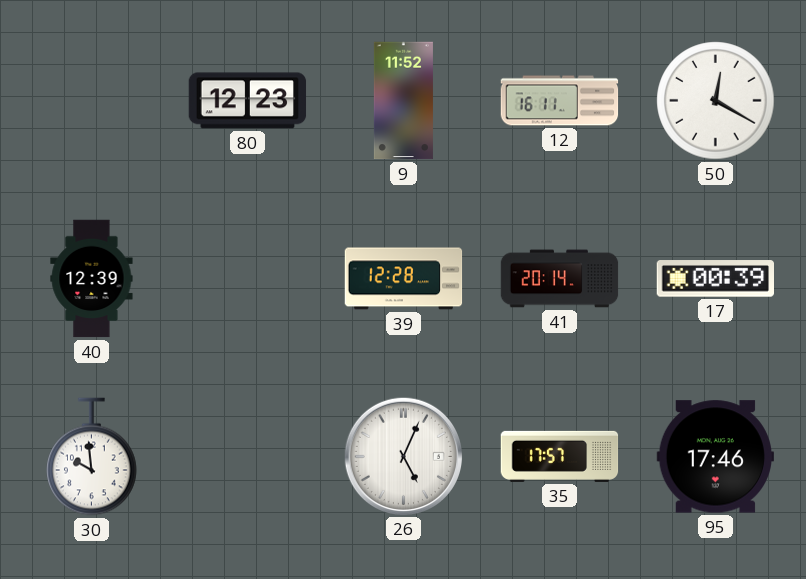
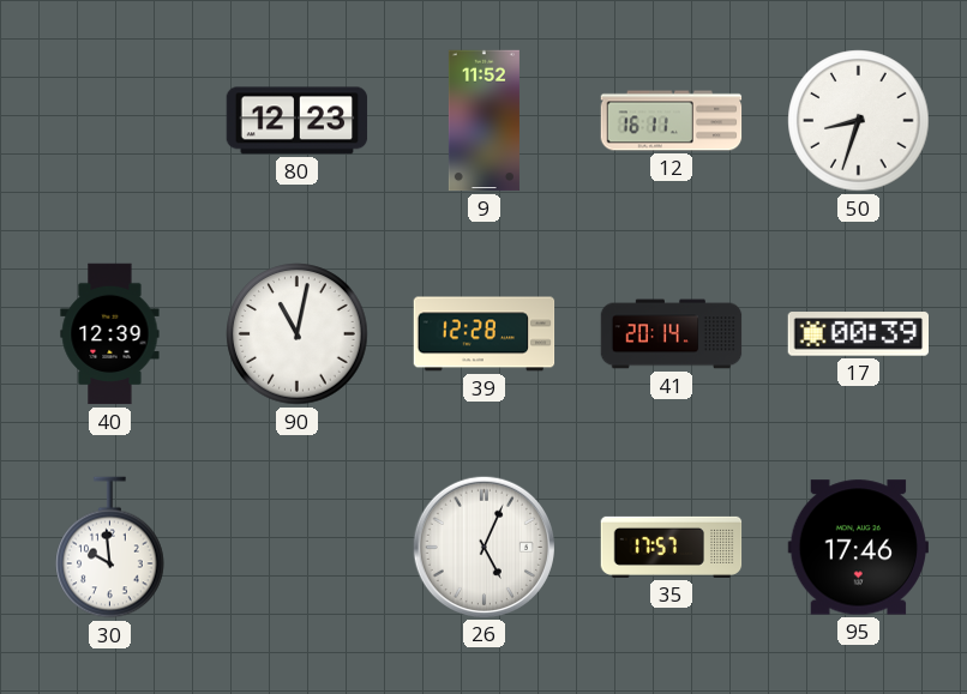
50: 12:20 -> 8:33 (859, 121)
90: none -> 11:02 (298, 334)
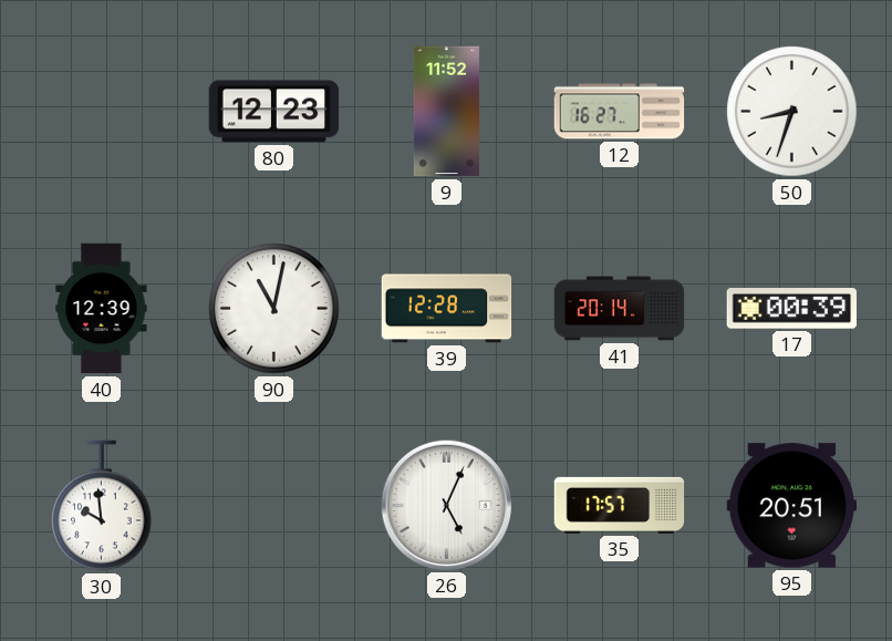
12: 16:11 -> 16:27 (620, 112)
95: 17:46 -> 20:51 (791, 506)
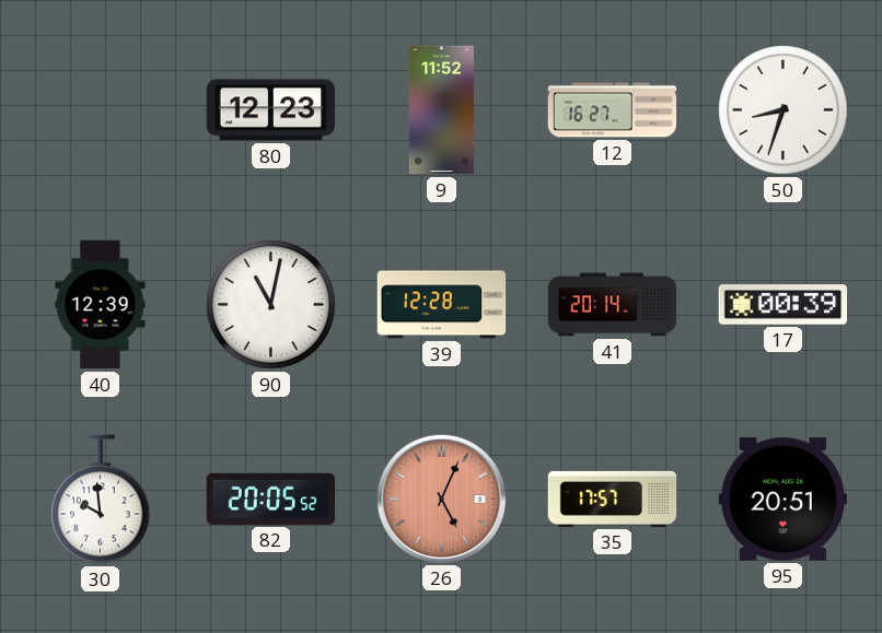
82: none -> 20:05 (270, 499)
26 dial: white -> salmon (441, 499)
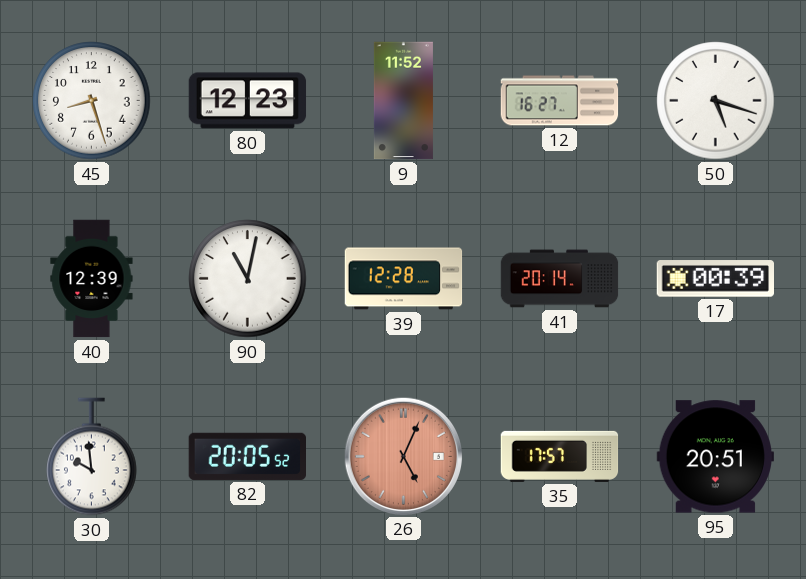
45: none -> 8:27 (92, 101)
50: 8:33 -> 5:18 (716, 101)
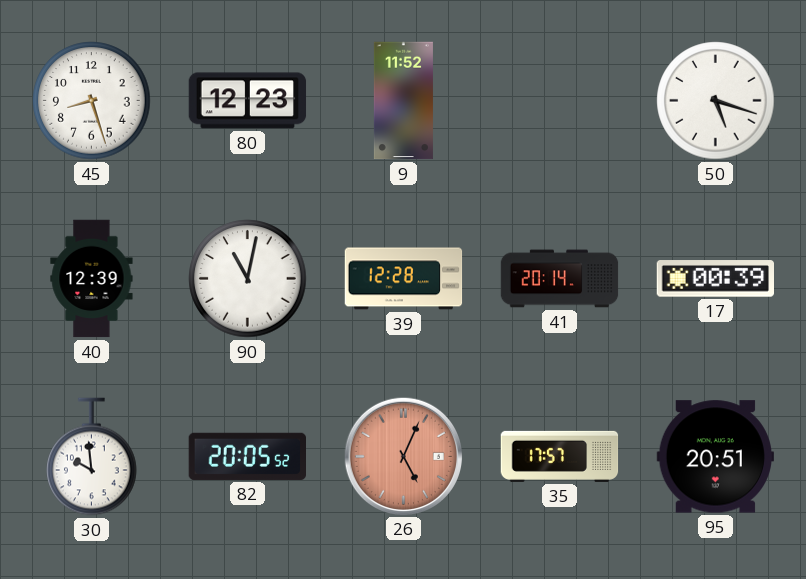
12: 16:27 -> none (560, 101)
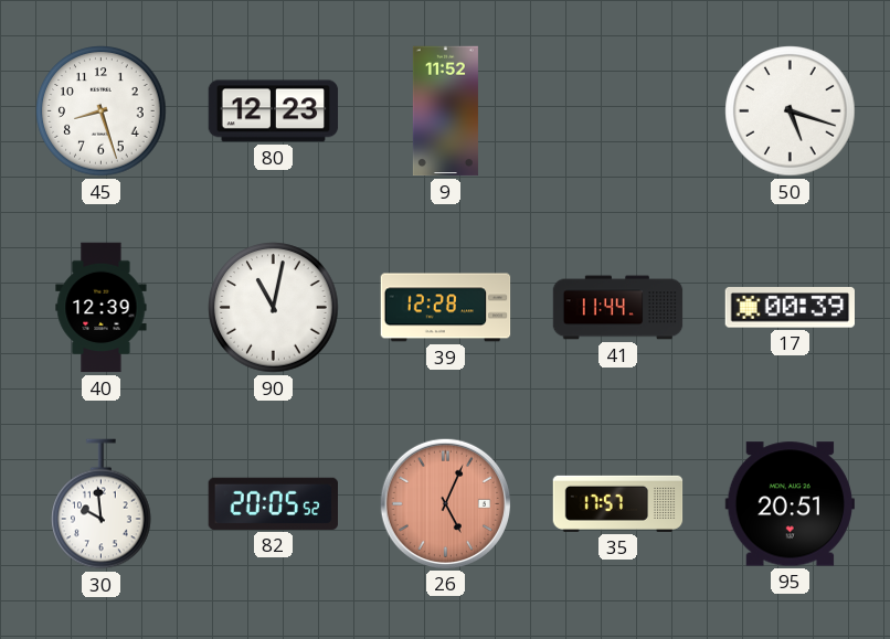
41: 20:14 -> 11:44 (618, 308)
